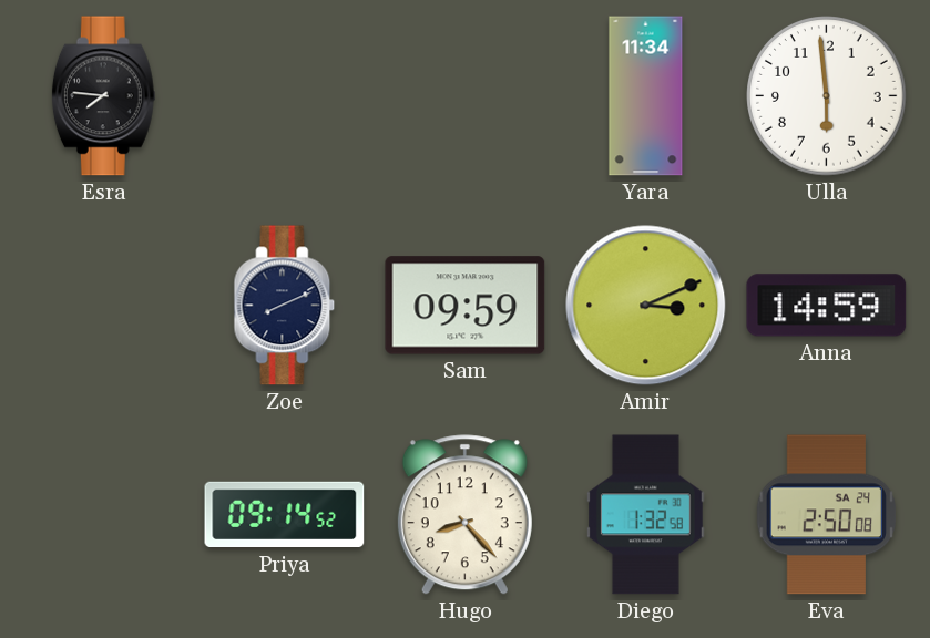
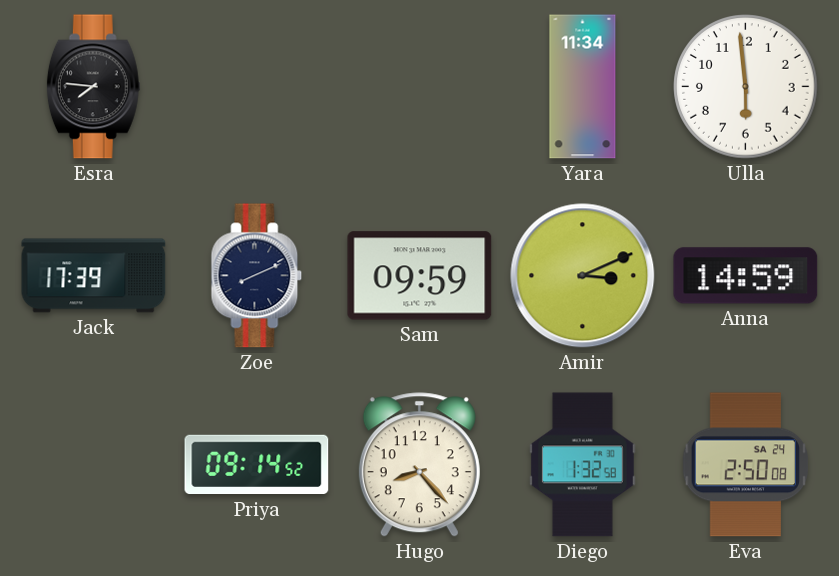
Jack: none -> 17:39 (94, 276)
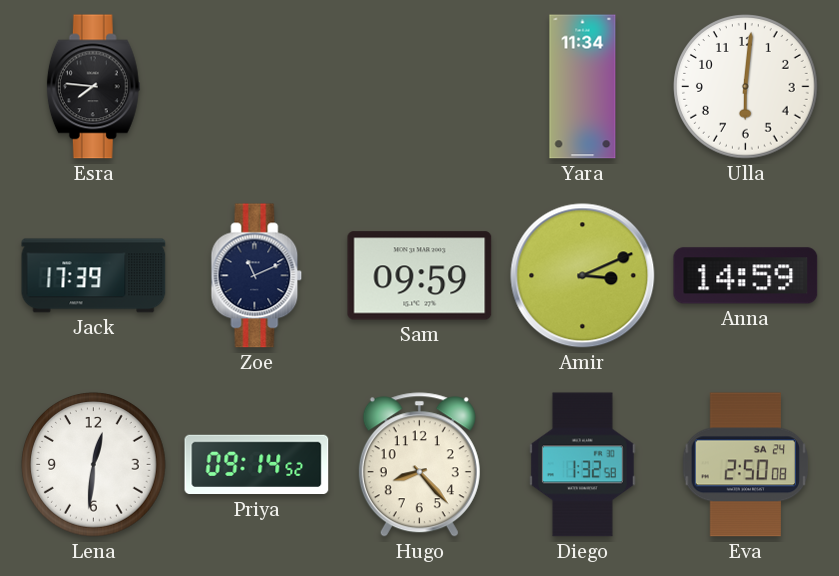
Ulla: 5:59 -> 6:01 (746, 87)
Zoe: 8:11 -> 11:11 (257, 276)
Lena: none -> 12:31 (94, 465)
